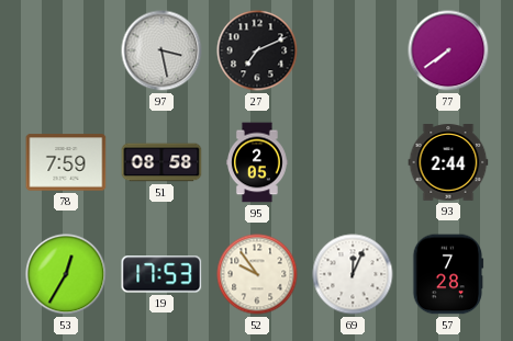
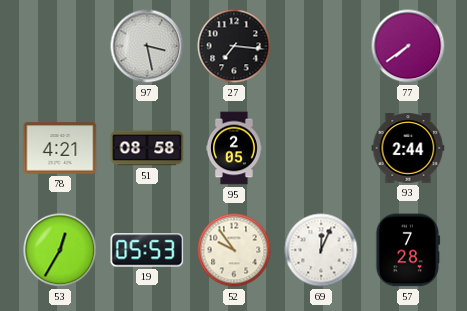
27: 7:11 -> 7:16 (234, 46)
78: 7:59 -> 4:21 (60, 148)
19: 17:53 -> 05:53 (147, 250)
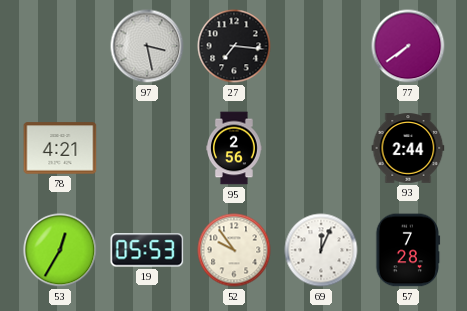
51: 08:58 -> none (147, 148)
95: 2:05 -> 2:56 (235, 148)
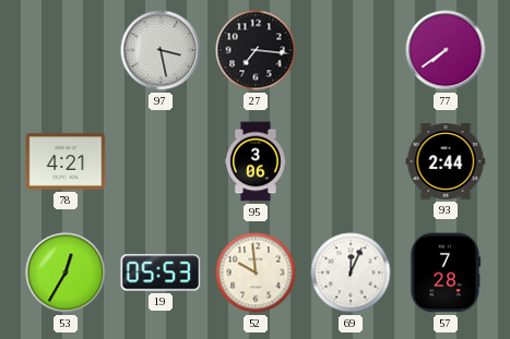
95: 2:56 -> 3:06 (257, 161)
52: 9:54 -> 9:59 (256, 273)
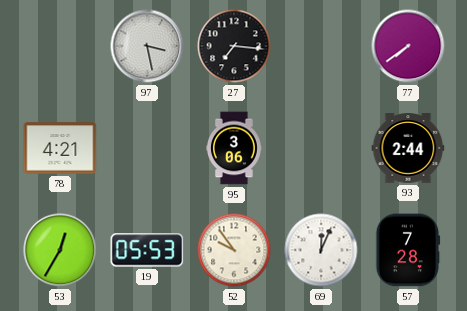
52: 9:59 -> 9:54 (234, 250)
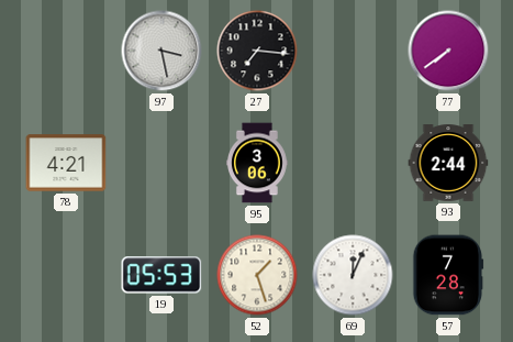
53: 12:35 -> none (60, 250)
52: 9:54 -> 1:27 (257, 275)
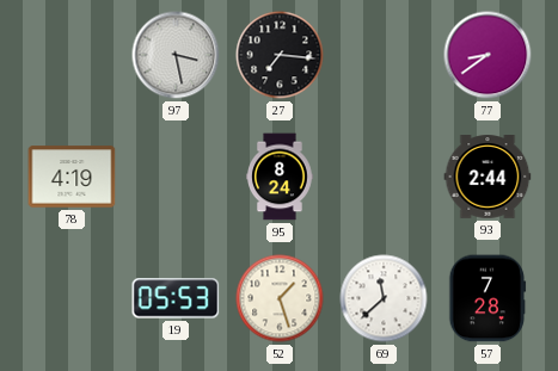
77: 7:39 -> 8:39 (488, 55)
78: 4:21 -> 4:19 (72, 177)
95: 3:06 -> 8:24 (281, 177)
69: 12:04 -> 11:38 (384, 298)
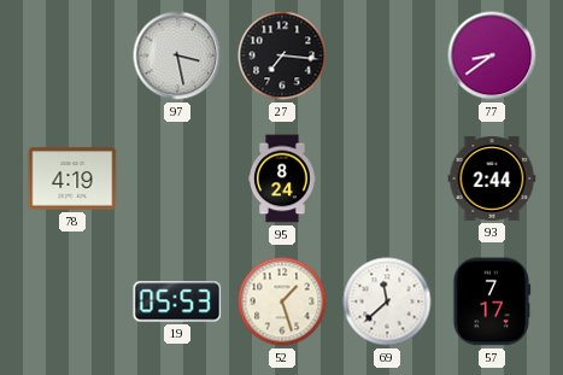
57: 7:28 -> 7:17 (492, 301)
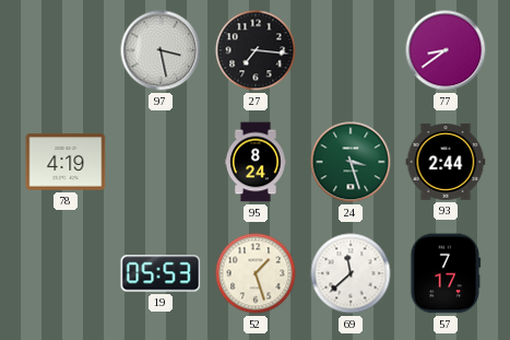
24: none -> 3:27 (351, 162)
